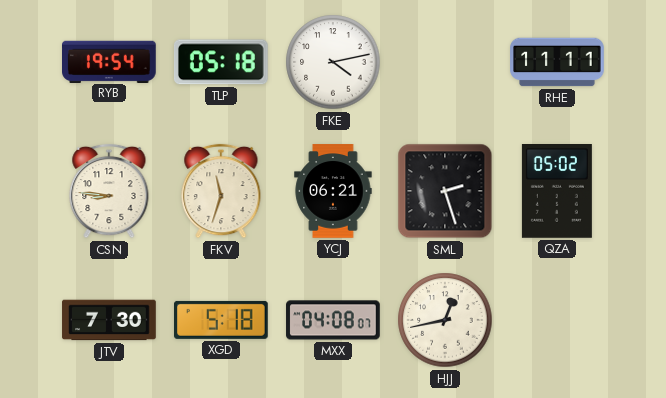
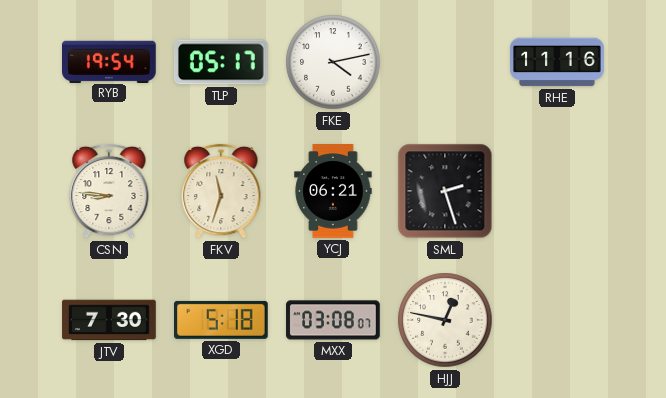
TLP: 05:18 -> 05:17 (221, 62)
RHE: 11:11 -> 11:16 (557, 62)
QZA: 05:02 -> none (557, 192)
MXX: 04:08 -> 03:08 (333, 320)
HJJ: 12:43 -> 12:47 (445, 320)
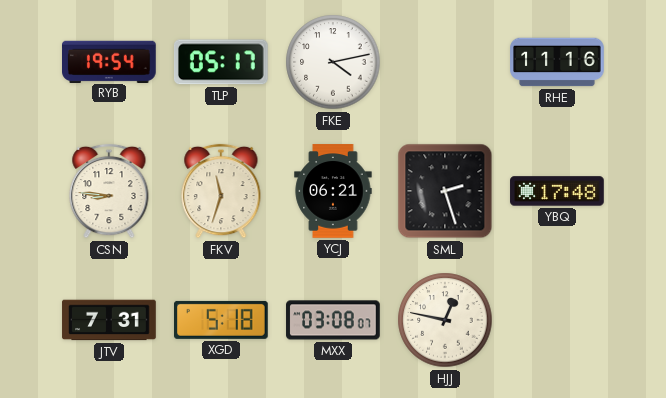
YBQ: none -> 17:48 (557, 191)
JTV: 7:30 -> 7:31 (109, 320)
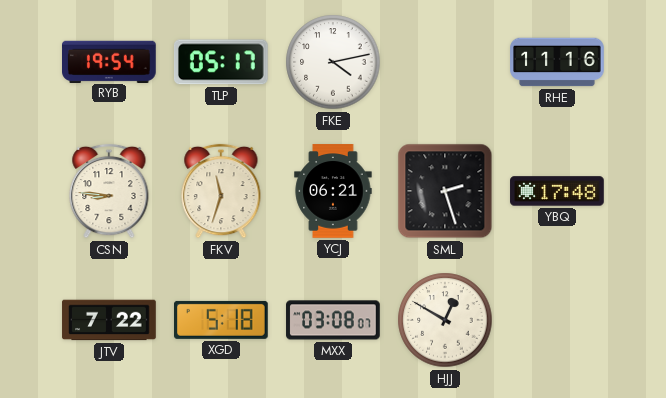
JTV: 7:31 -> 7:22 (109, 320)
HJJ: 12:47 -> 12:50 (445, 320)
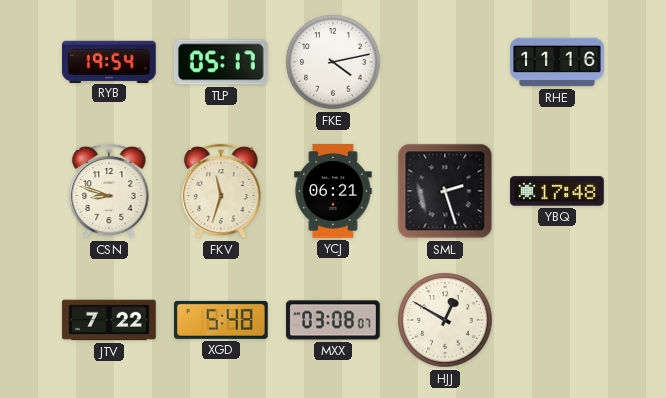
CSN: 8:46 -> 8:48 (109, 191)
XGD: 5:18 -> 5:48 (222, 320)
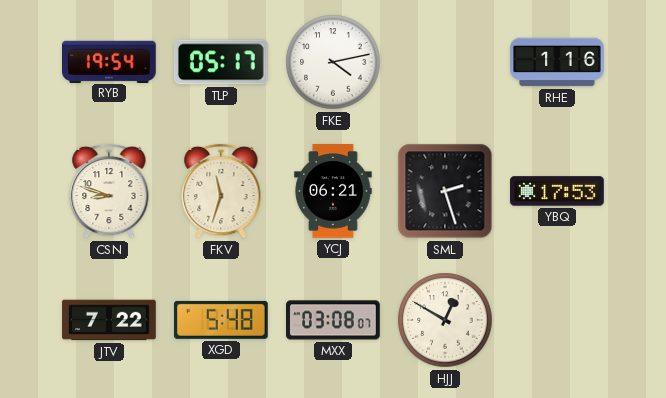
RHE: 11:16 -> 1:16 (557, 62)
YBQ: 17:48 -> 17:53 (557, 191)
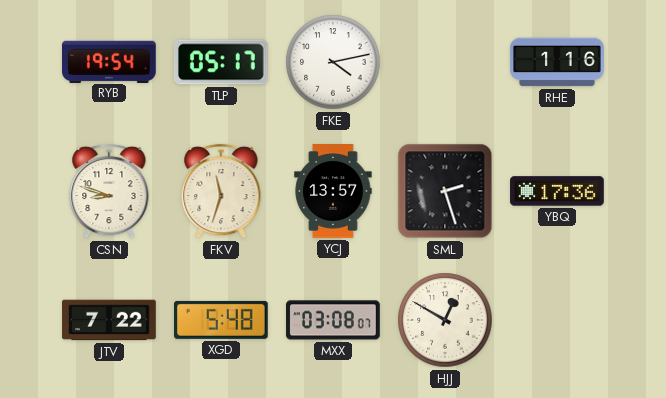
YCJ: 06:21 -> 13:57 (333, 191)
YBQ: 17:53 -> 17:36 (557, 191)
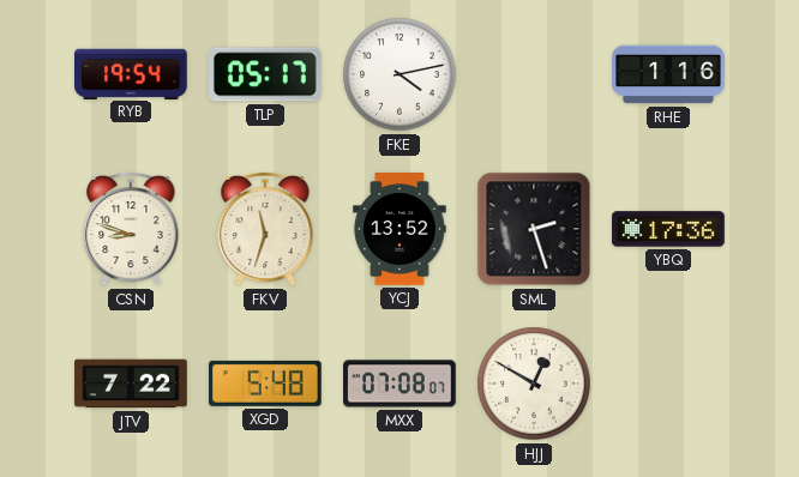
YCJ: 13:57 -> 13:52 (400, 229)
MXX: 03:08 -> 07:08 (400, 384)
